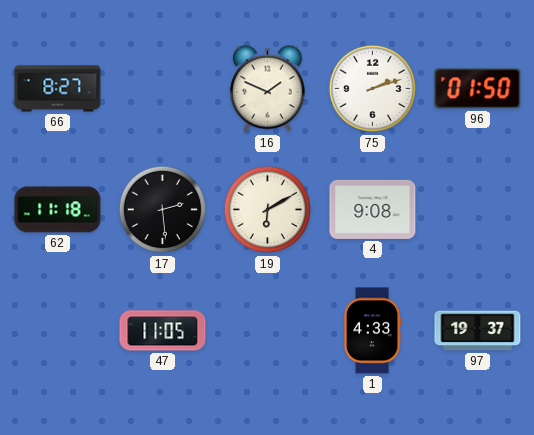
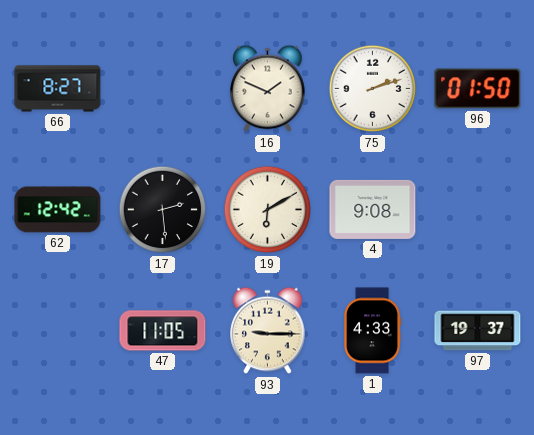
62: 11:18 -> 12:42 (58, 210)
93: none -> 9:15 (268, 331)
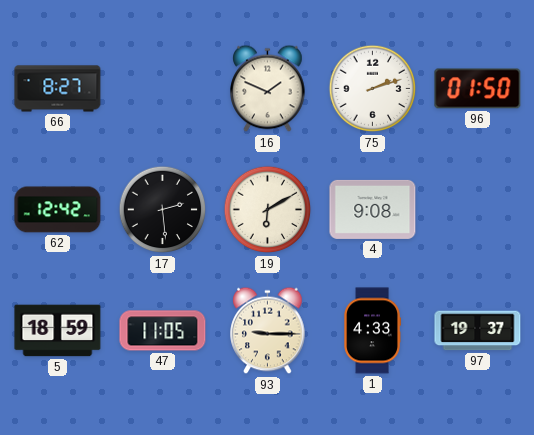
5: none -> 18:59 (58, 331)
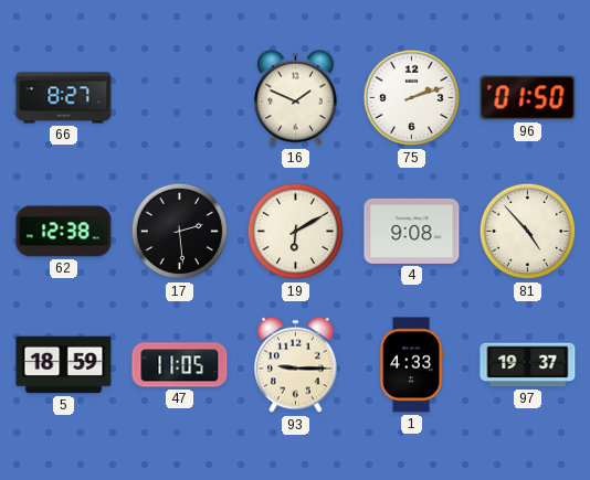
62: 12:42 -> 12:38 (64, 232)
81: none -> 4:53 (528, 232)
